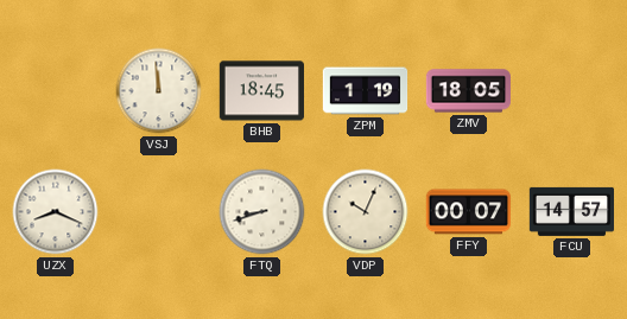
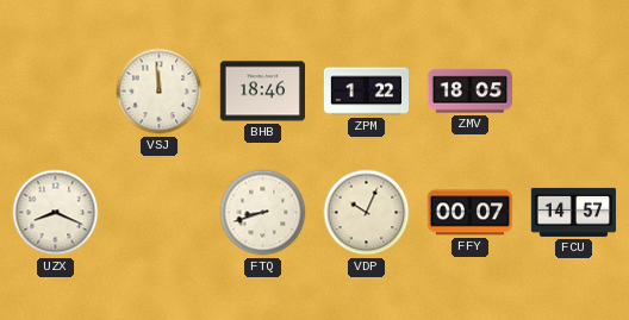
BHB: 18:45 -> 18:46 (262, 92)
ZPM: 1:19 -> 1:22 (367, 92)
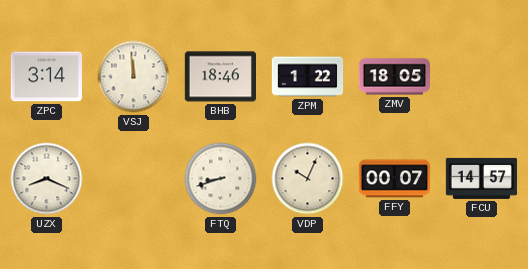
ZPC: none -> 3:14 (46, 77)
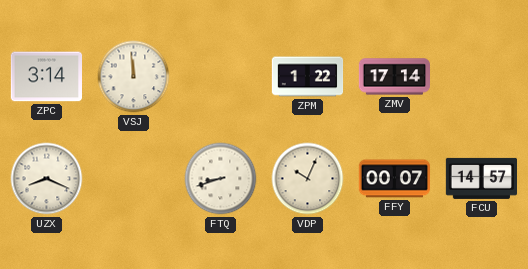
BHB: 18:46 -> none (220, 77)
ZMV: 18:05 -> 17:14 (394, 77)
